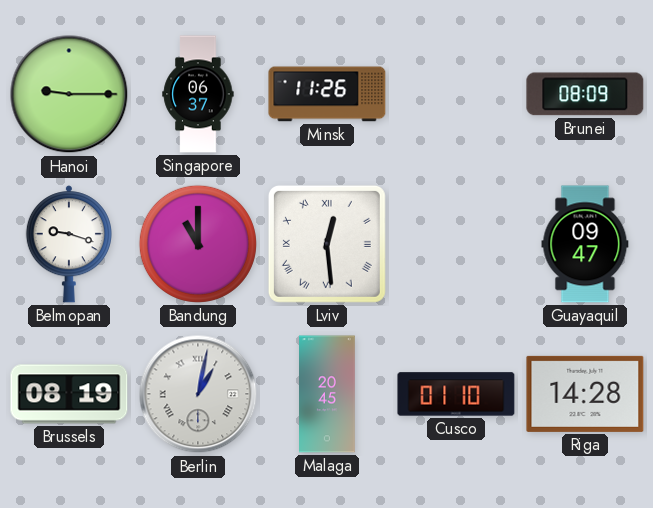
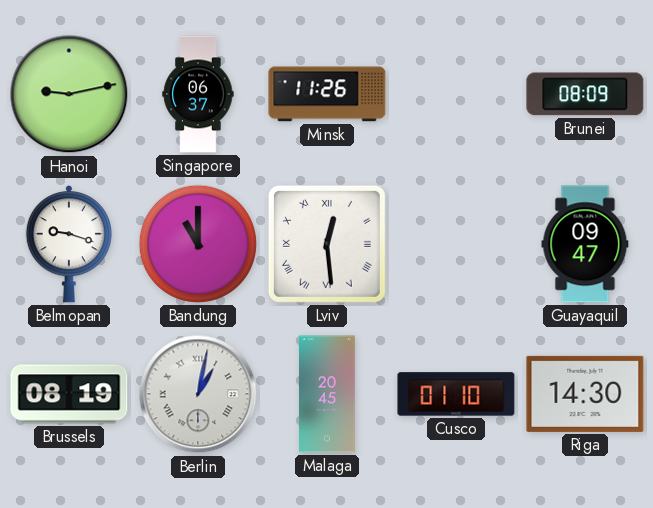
Hanoi: 9:15 -> 9:13 (69, 94)
Riga: 14:28 -> 14:30 (585, 394)
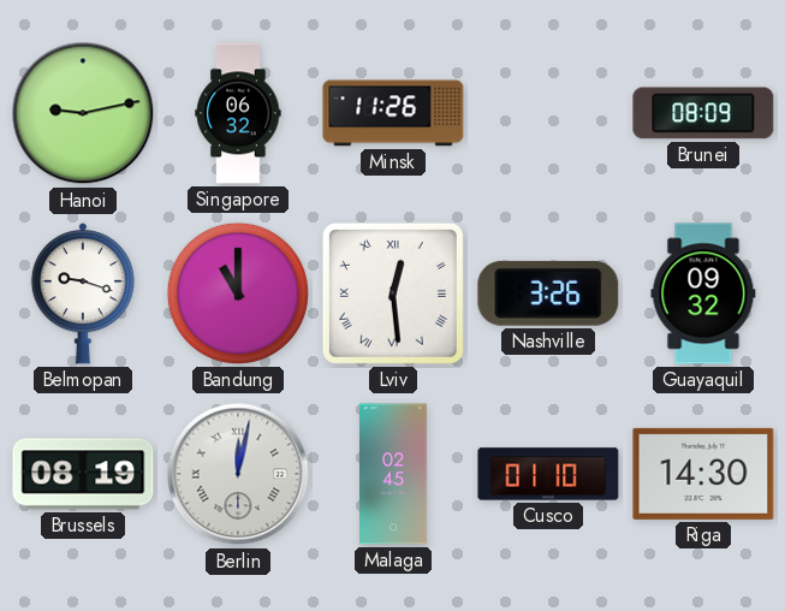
Singapore: 06:37 -> 06:32 (238, 113)
Nashville: none -> 3:26 (548, 293)
Guayaquil: 09:47 -> 09:32 (703, 293)
Berlin: 1:02 -> 12:02 (238, 474)
Malaga: 20:45 -> 02:45 (394, 474)
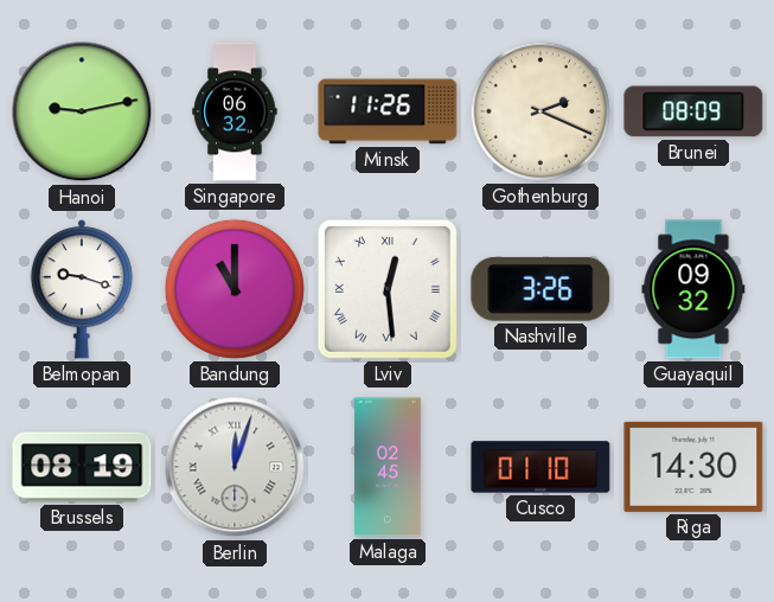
Gothenburg: none -> 2:19 (540, 111)
Berlin: 12:02 -> 12:03 (235, 467)
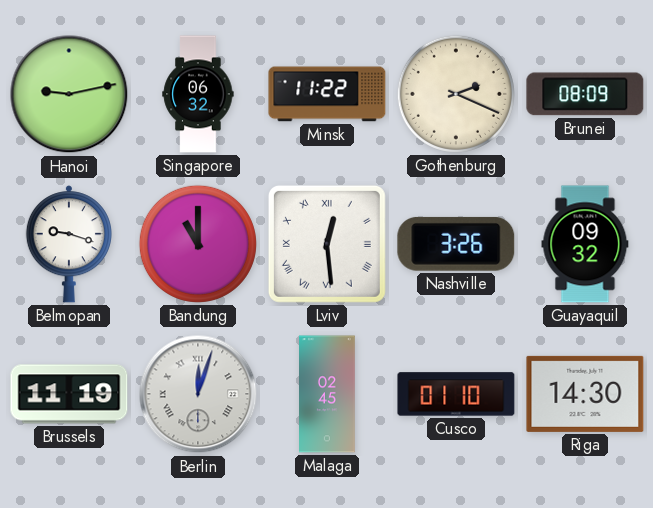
Minsk: 11:26 -> 11:22 (327, 94)
Brussels: 08:19 -> 11:19 (69, 394)
